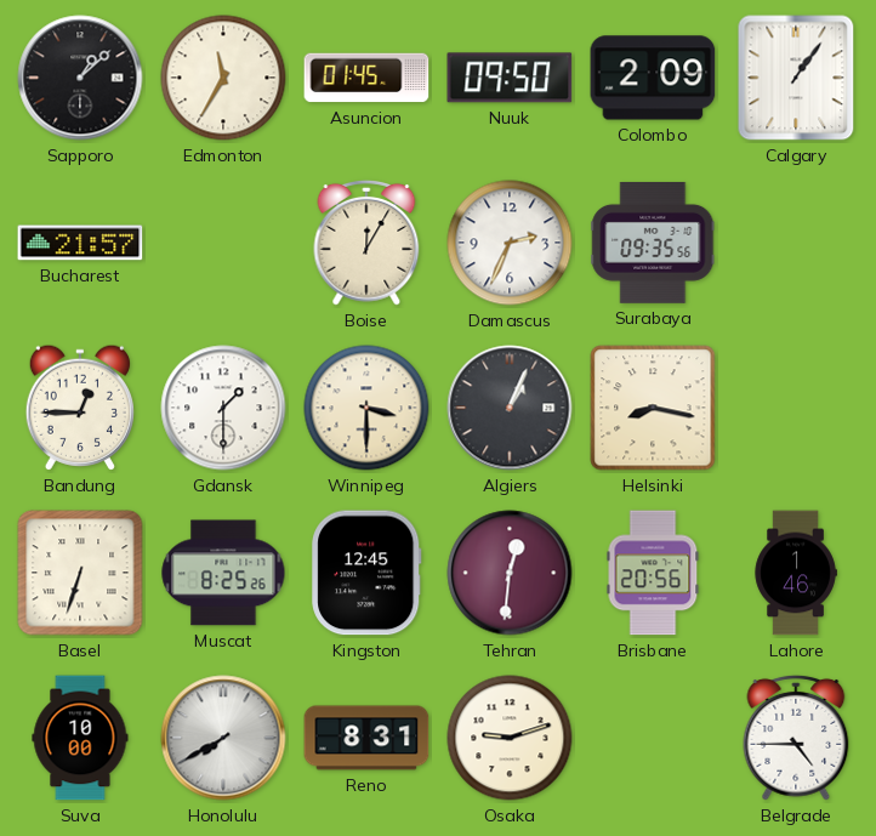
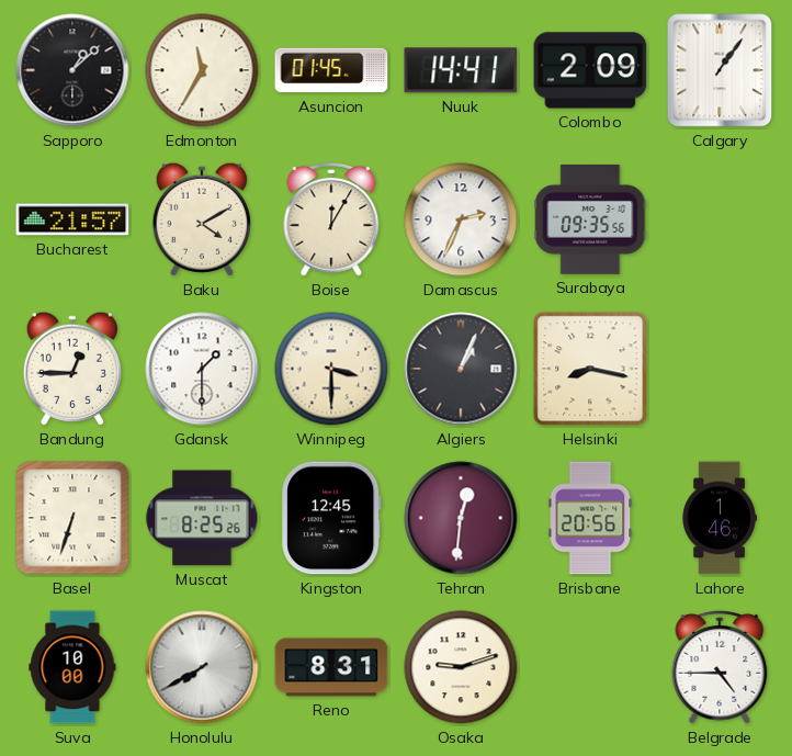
Nuuk: 09:50 -> 14:41 (461, 70)
Baku: none -> 4:10 (202, 219)
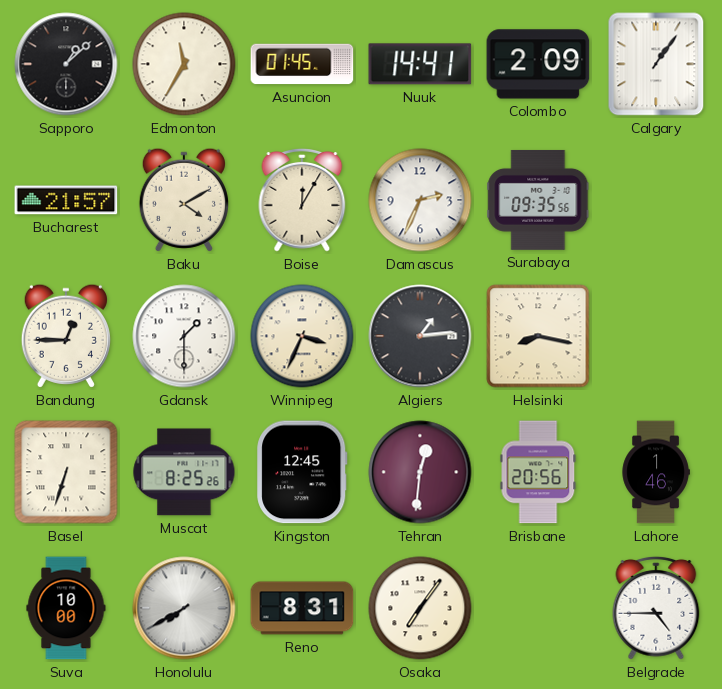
Winnipeg: 3:30 -> 3:34 (302, 336)
Algiers: 1:04 -> 1:14 (420, 336)
Osaka: 9:12 -> 7:06 (420, 608)
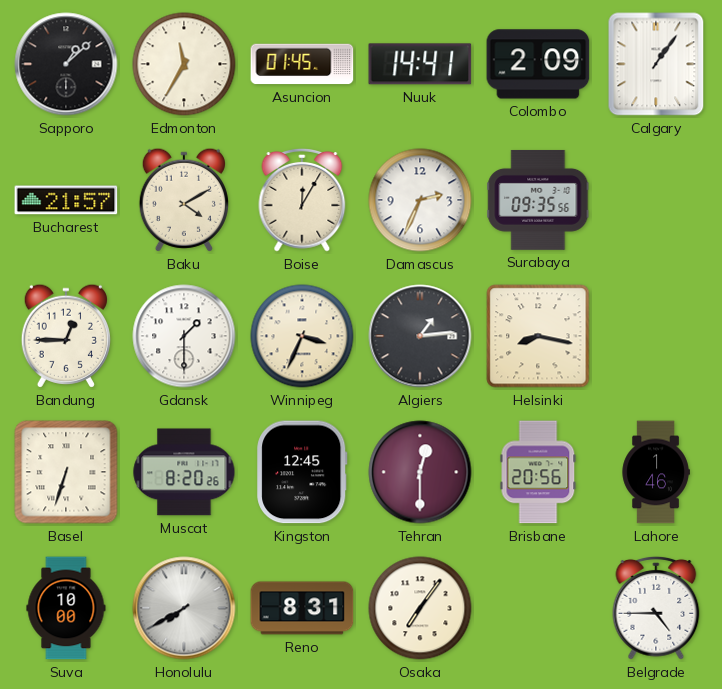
Muscat: 8:25 -> 8:20 (184, 472)
Tehran: 12:31 -> 12:30 (420, 472)
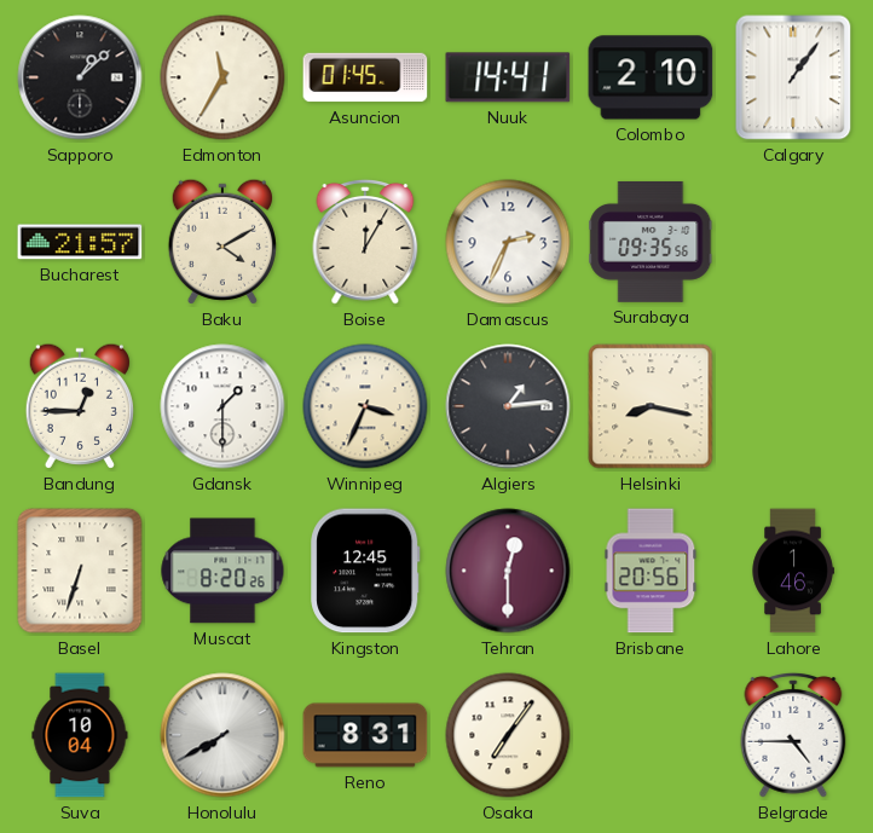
Colombo: 2:09 -> 2:10 (651, 77)
Suva: 10:00 -> 10:04 (80, 735)
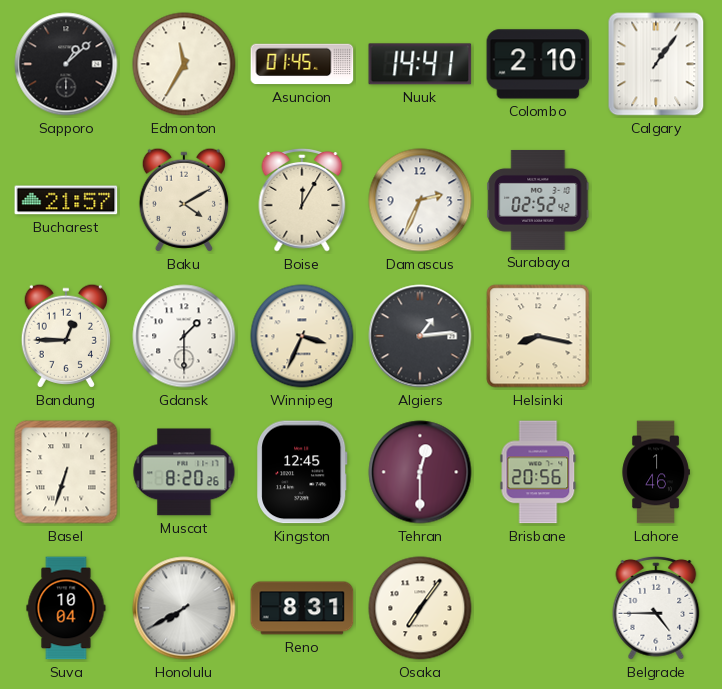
Surabaya: 09:35 -> 02:52 (538, 200)
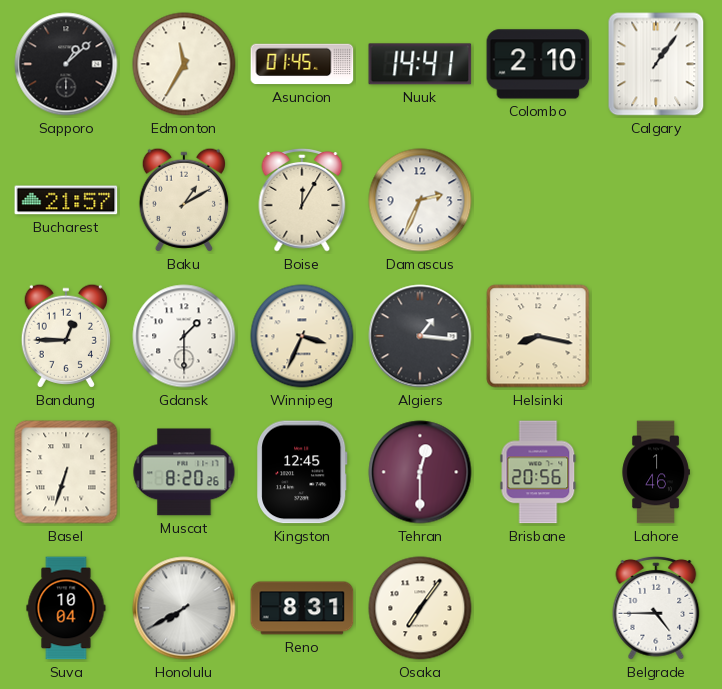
Baku: 4:10 -> 1:10 (184, 200)
Surabaya: 02:52 -> none (538, 200)
Algiers: 1:14 -> 1:16 (420, 336)
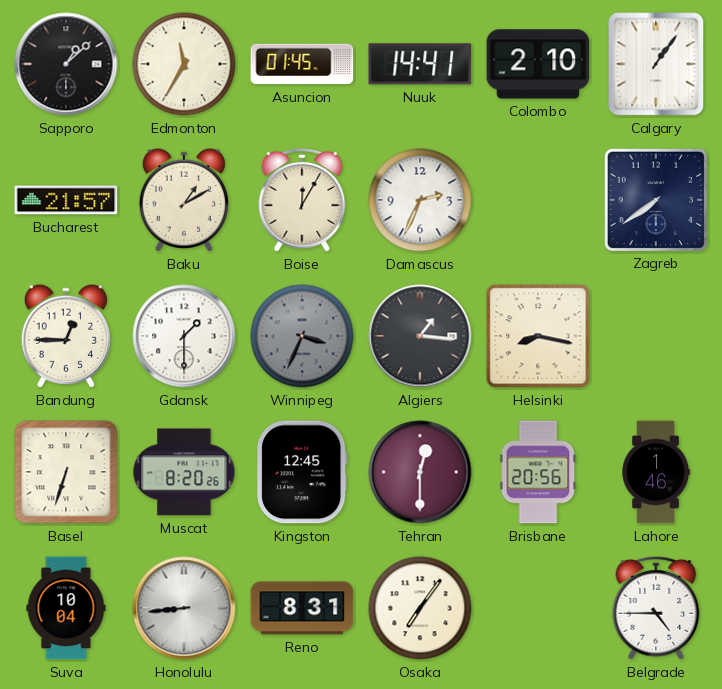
Zagreb: none -> 7:39 (655, 199)
Winnipeg dial: cream -> grey (302, 336)
Honolulu: 7:40 -> 8:44 (184, 608)
